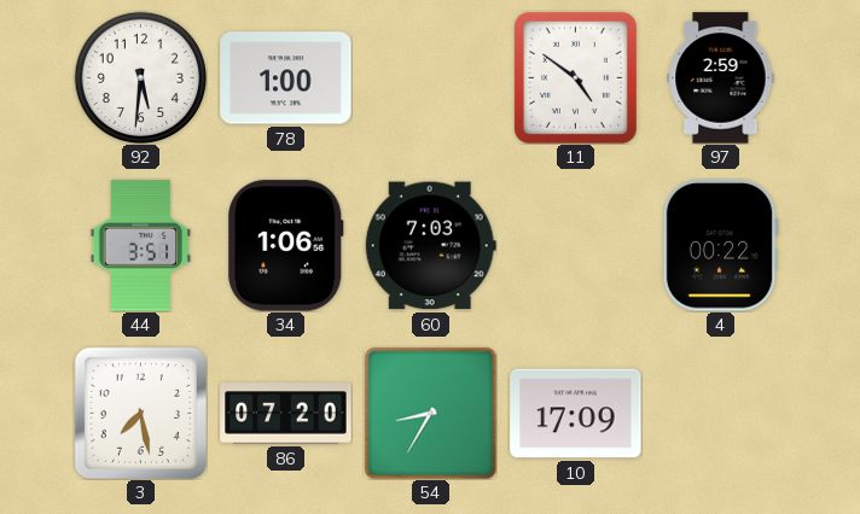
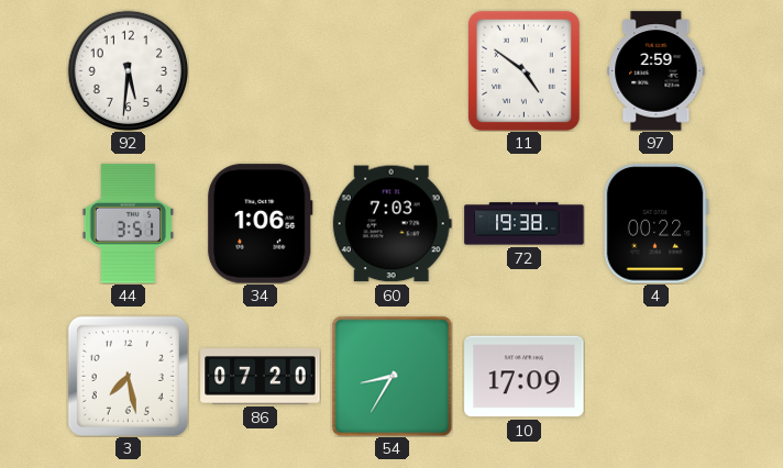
78: 1:00 -> none (286, 78)
72: none -> 19:38 (525, 224)
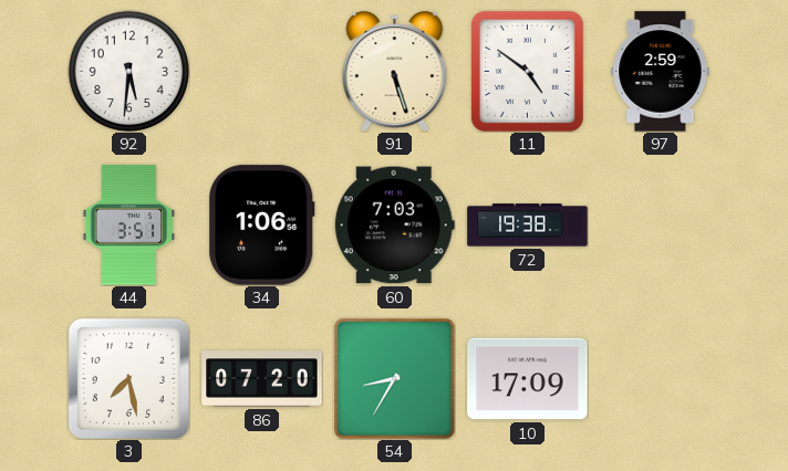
91: none -> 5:27 (395, 72)
4: 00:22 -> none (655, 224)
